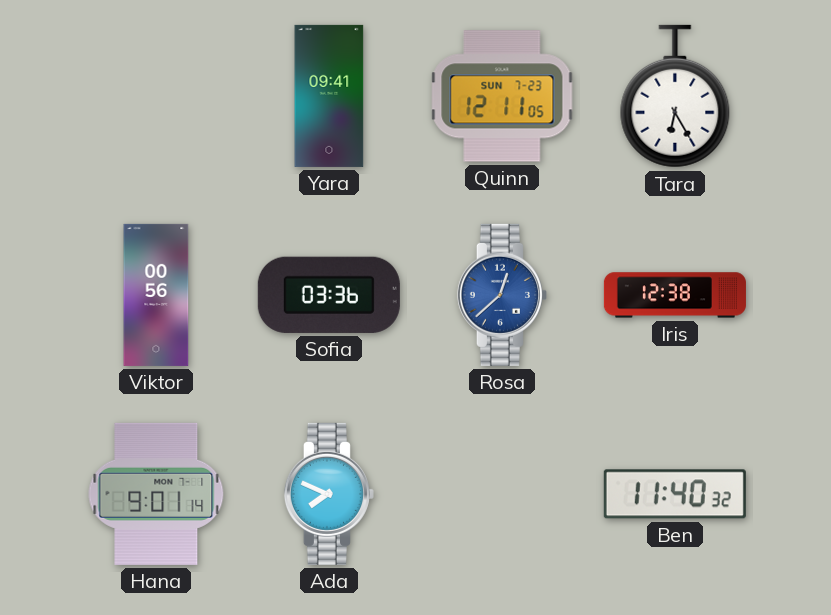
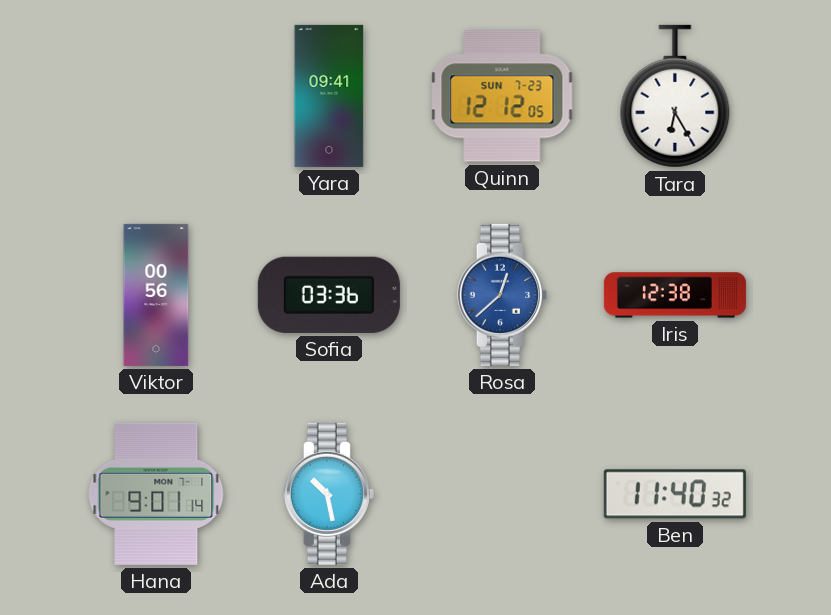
Quinn: 12:11 -> 12:12 (502, 96)
Ada: 7:49 -> 10:28 (329, 494)
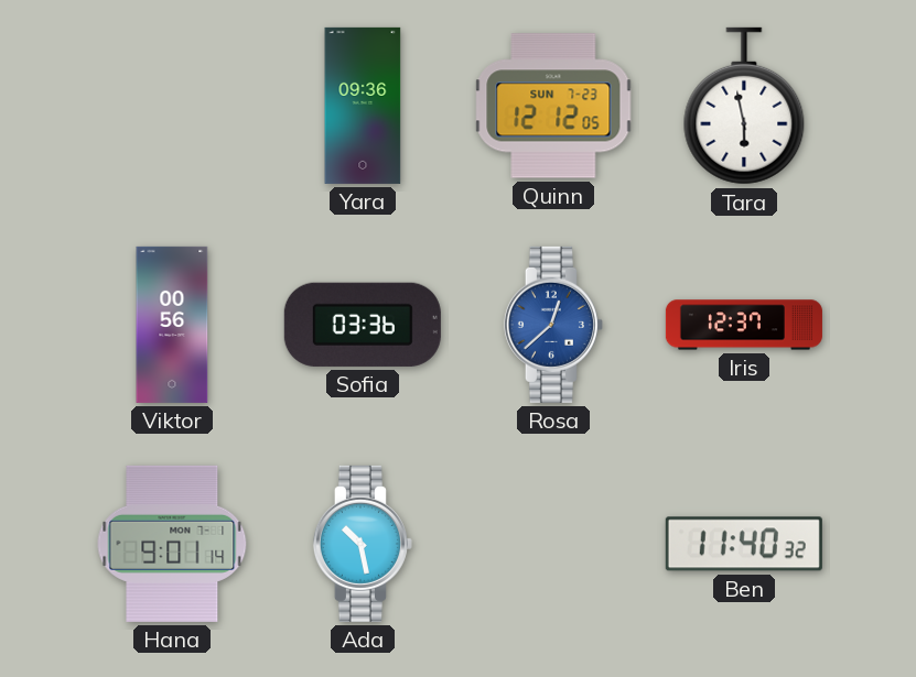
Yara: 09:41 -> 09:36 (363, 106)
Tara: 6:25 -> 5:58 (744, 106)
Iris: 12:38 -> 12:37 (744, 325)
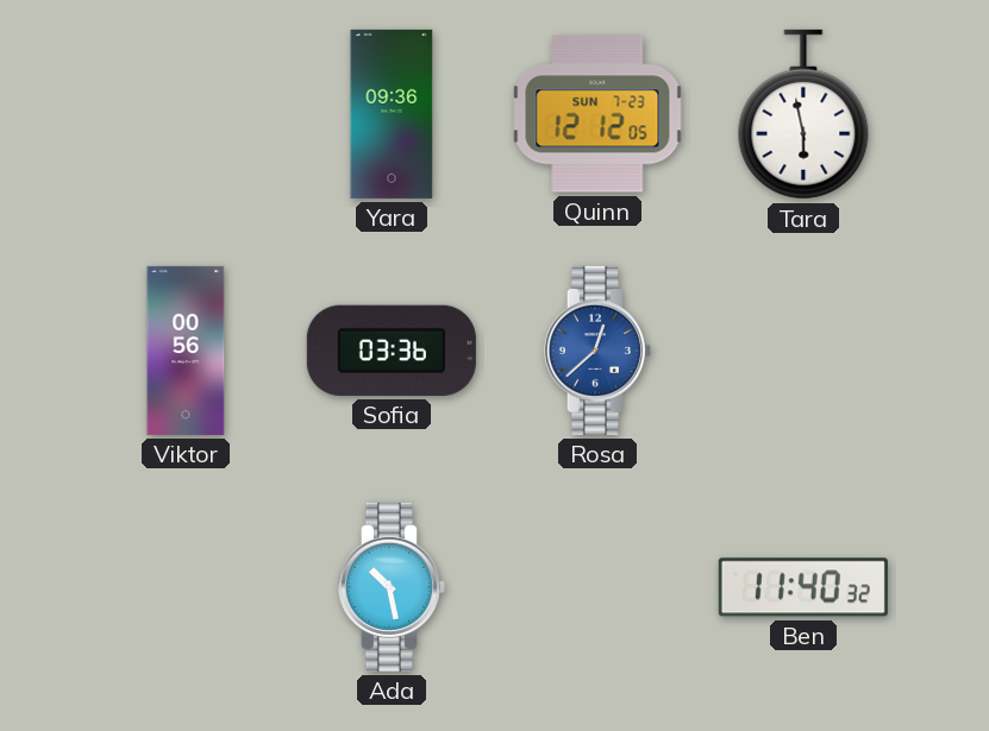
Iris: 12:37 -> none (744, 325)
Hana: 9:01 -> none (172, 544)
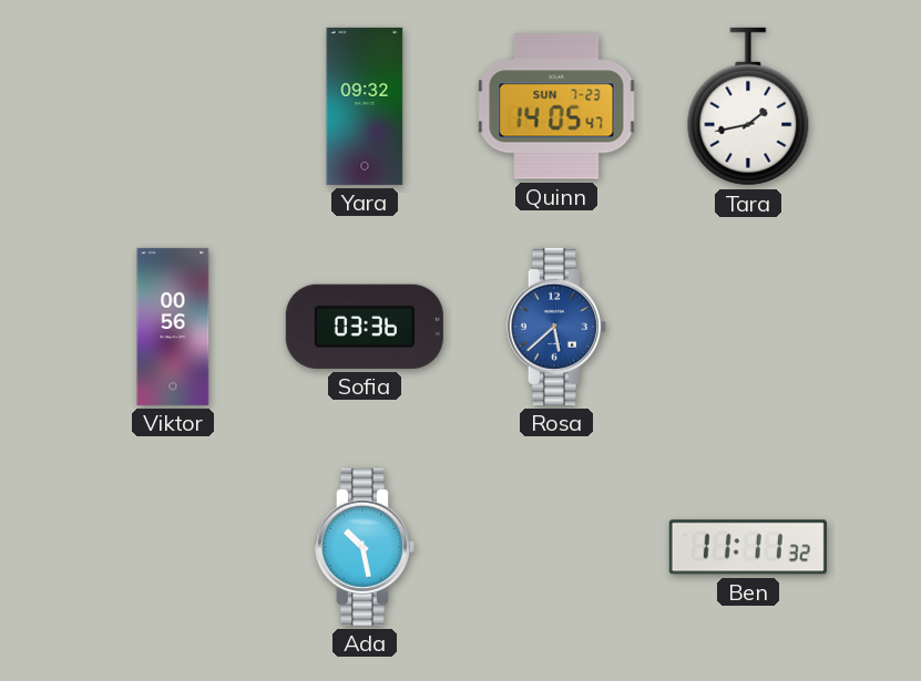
Yara: 09:36 -> 09:32 (365, 106)
Quinn: 12:12 -> 14:05 (556, 106)
Tara: 5:58 -> 1:43 (748, 106)
Rosa: 12:38 -> 5:38 (556, 327)
Ben: 11:40 -> 11:11 (748, 547)
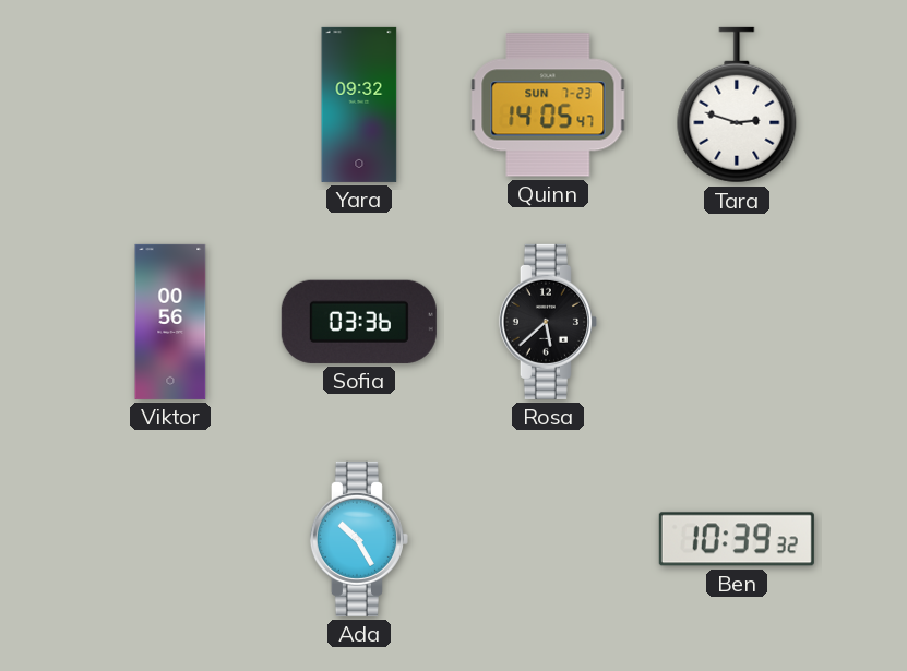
Tara: 1:43 -> 2:48 (737, 105)
Rosa dial: blue -> black (548, 322)
Ada: 10:28 -> 10:25 (359, 539)
Ben: 11:11 -> 10:39 (737, 539)
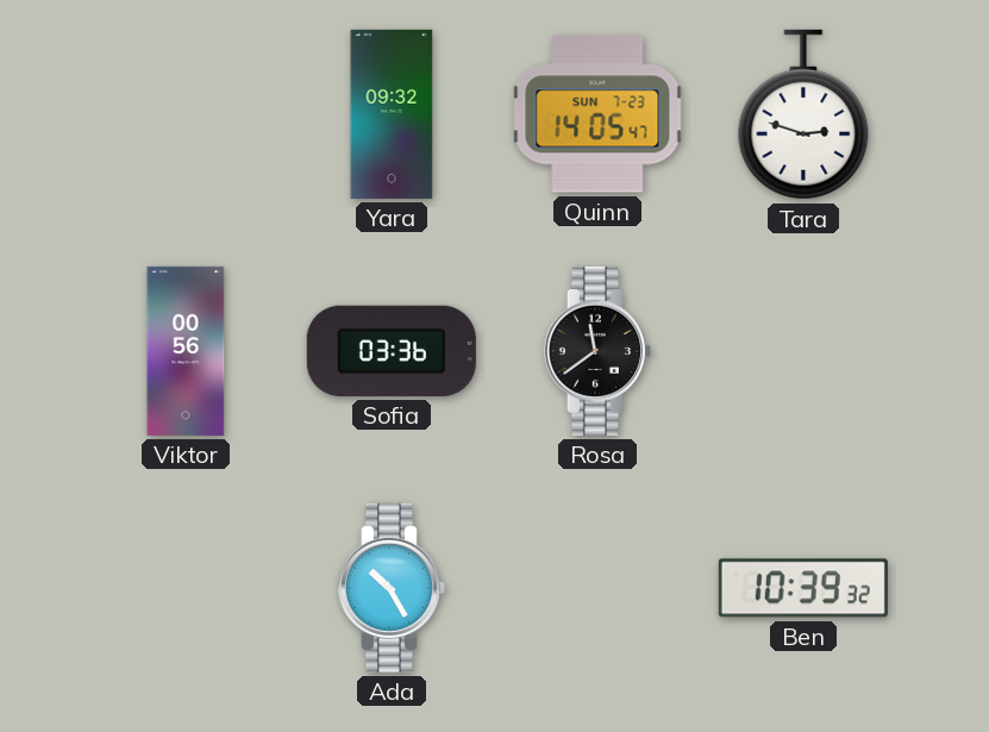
Rosa: 5:38 -> 11:39 (597, 351)
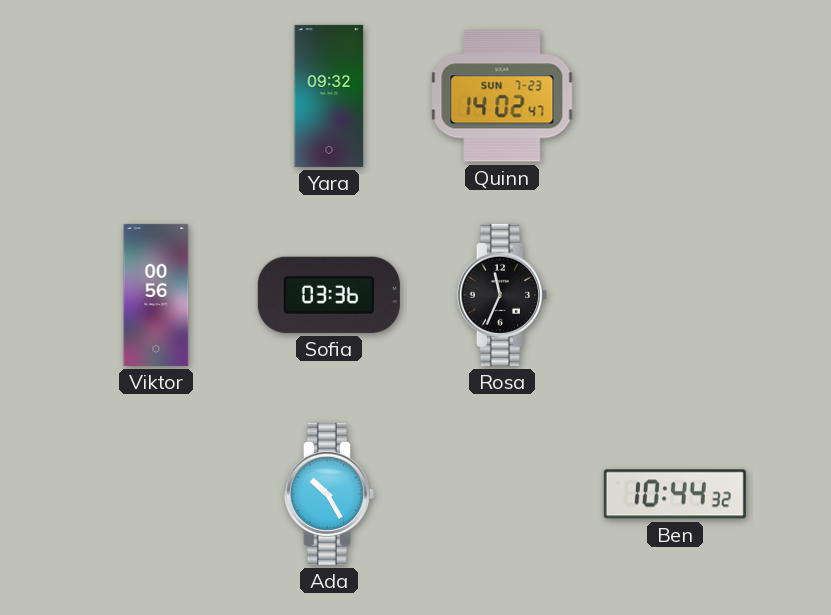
Quinn: 14:05 -> 14:02 (502, 96)
Tara: 2:48 -> none (803, 114)
Rosa: 11:39 -> 11:34 (502, 295)
Ben: 10:39 -> 10:44 (675, 494)
